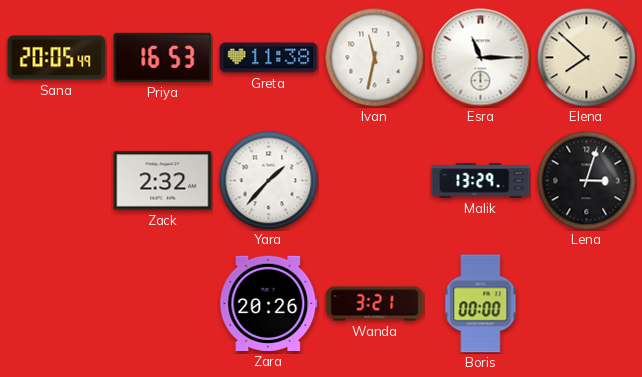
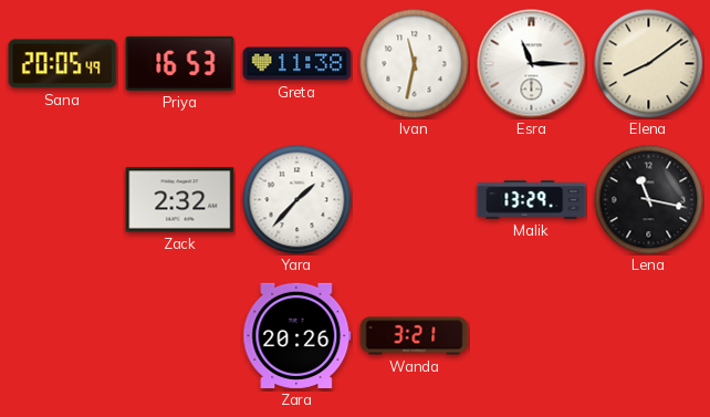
Elena: 7:52 -> 8:09 (649, 64)
Lena: 3:03 -> 11:17 (649, 200)
Boris: 00:00 -> none (481, 304)
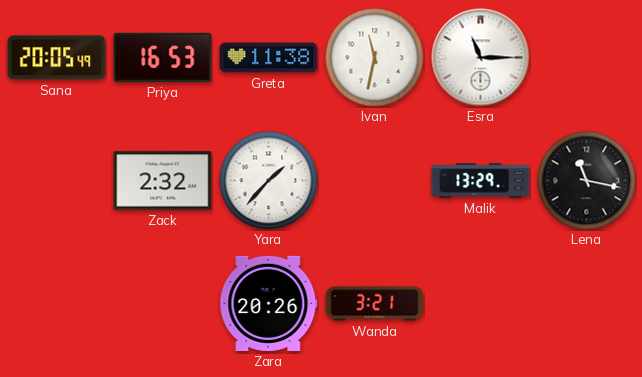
Elena: 8:09 -> none (649, 64)
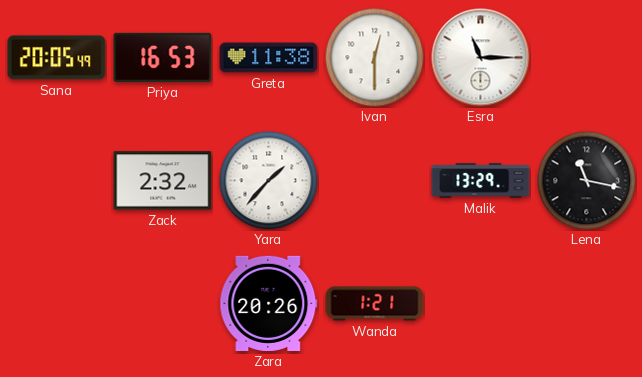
Ivan: 11:32 -> 12:30 (375, 58)
Wanda: 3:21 -> 1:21 (375, 304)
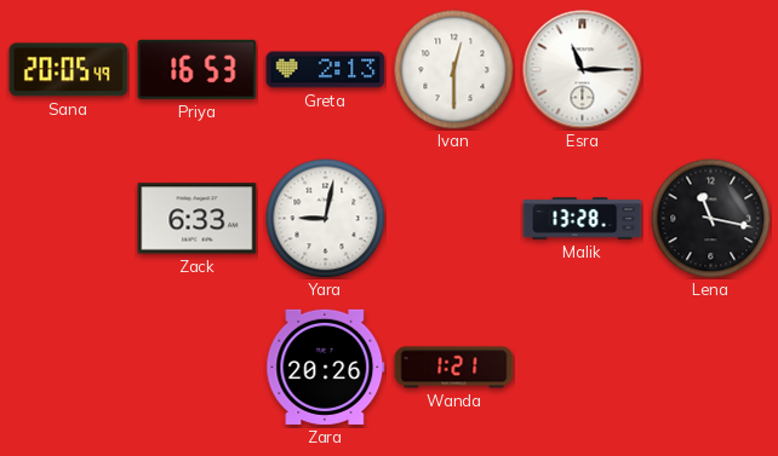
Greta: 11:38 -> 2:13 (326, 70)
Zack: 2:32 -> 6:33 (198, 219)
Yara: 1:37 -> 9:02 (326, 219)
Malik: 13:29 -> 13:28 (583, 219)
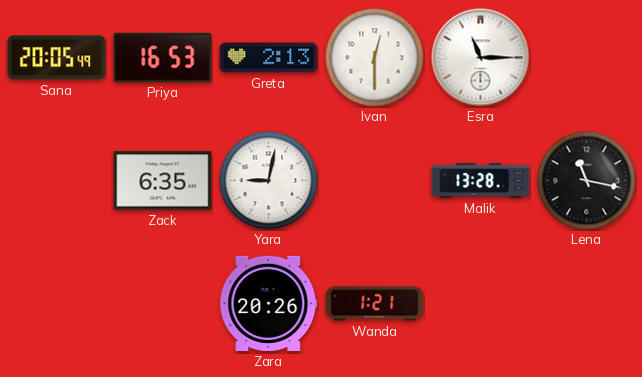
Zack: 6:33 -> 6:35 (163, 181)
